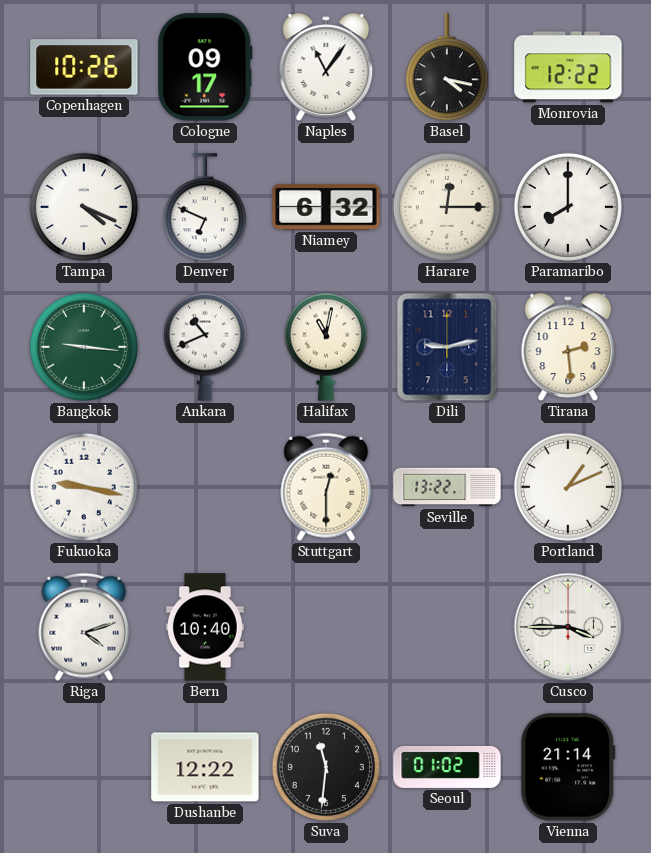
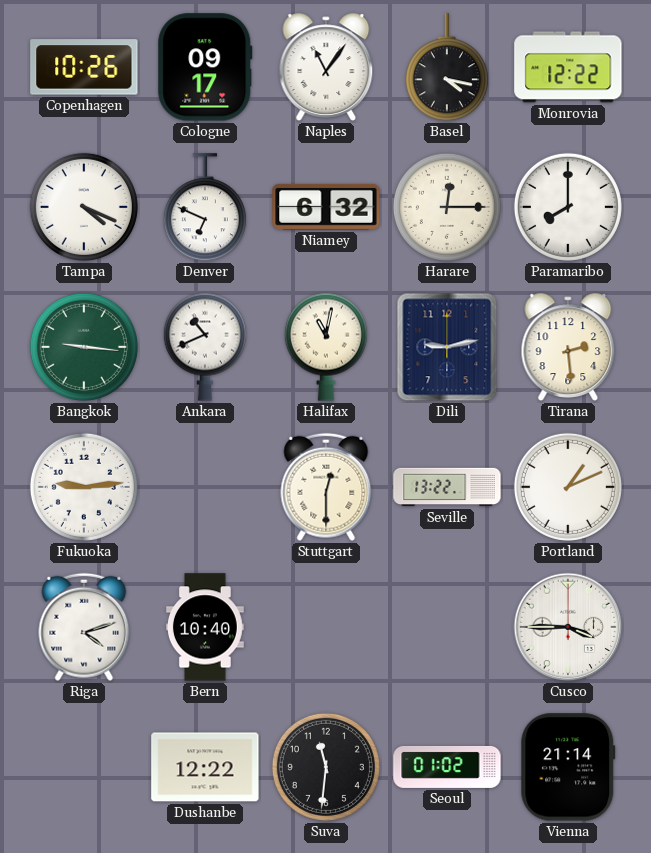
Fukuoka: 9:17 -> 9:14 (84, 487)
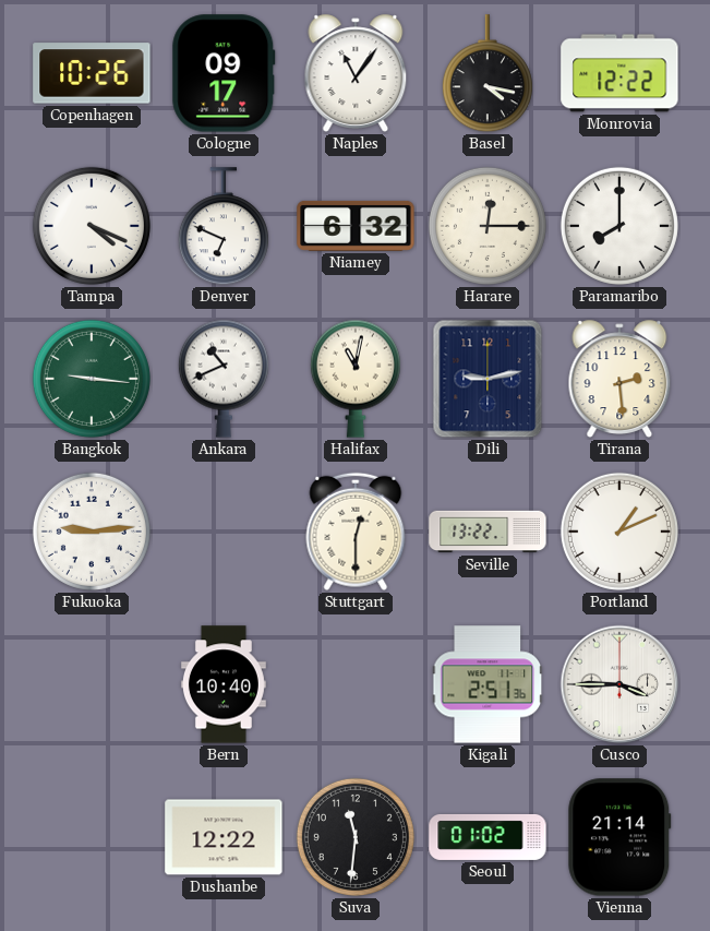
Riga: 4:12 -> none (84, 627)
Kigali: none -> 2:51 (488, 684)
